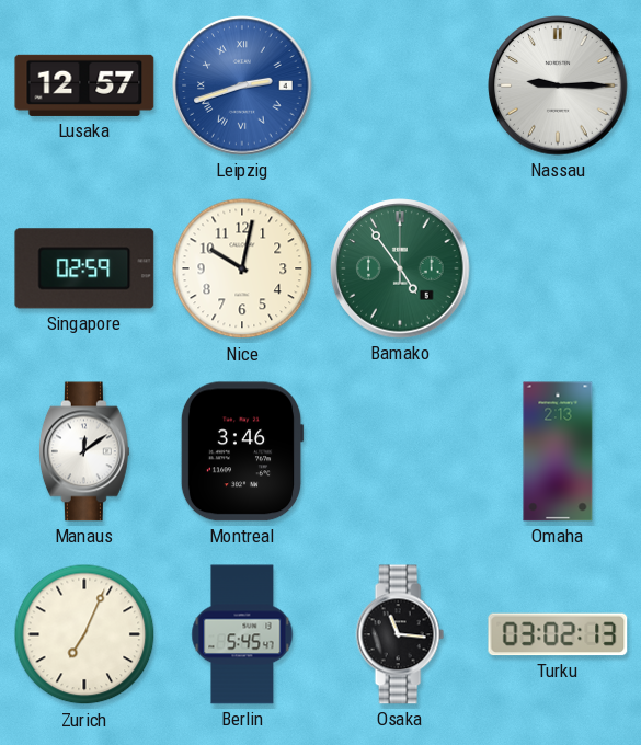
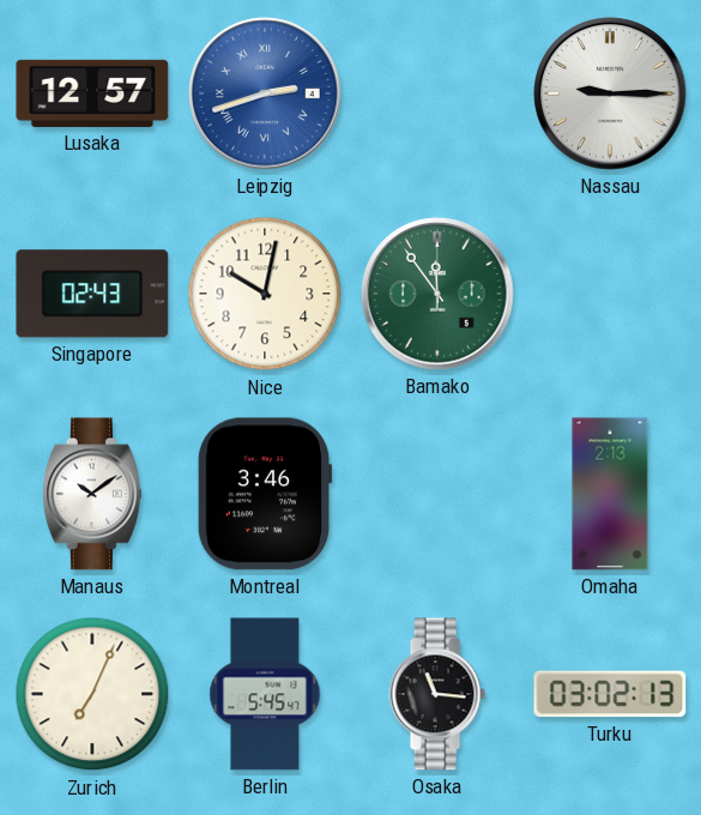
Singapore: 02:59 -> 02:43 (92, 294)
Bamako: 4:54 -> 11:54 (437, 294)
Manaus: 12:09 -> 10:09 (92, 494)
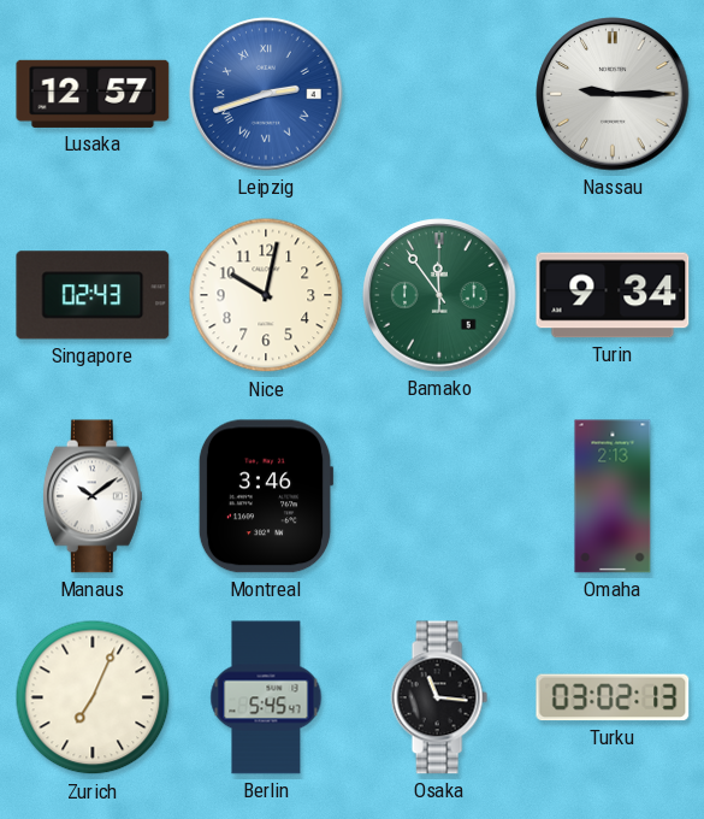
Turin: none -> 9:34 (613, 295)
